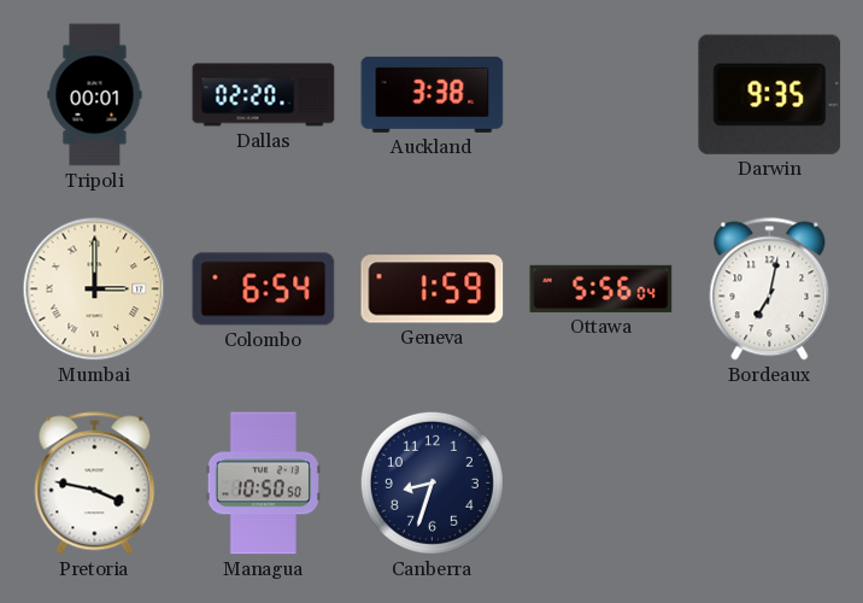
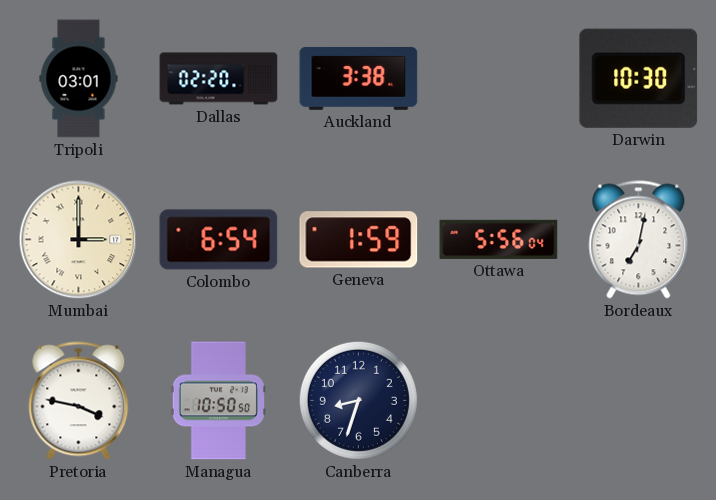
Tripoli: 00:01 -> 03:01 (79, 79)
Darwin: 9:35 -> 10:30 (639, 78)
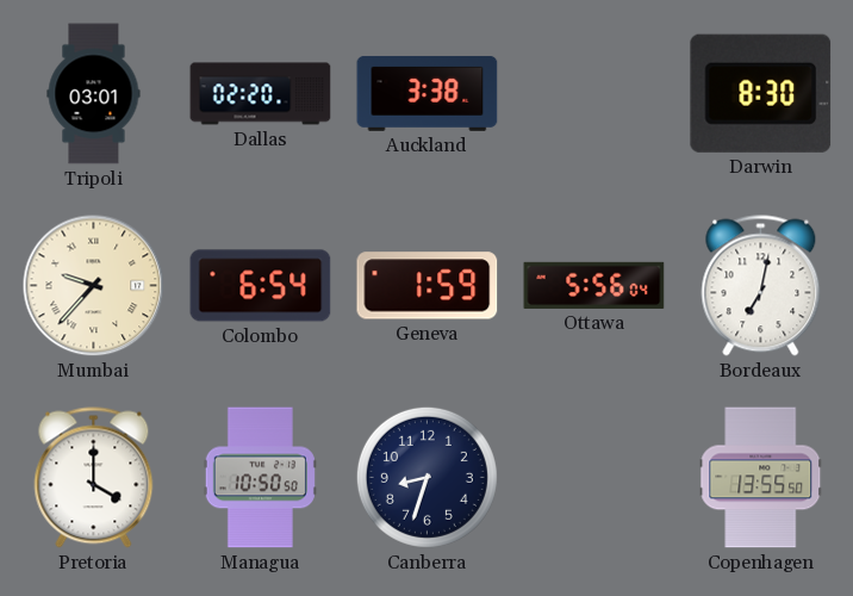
Darwin: 10:30 -> 8:30 (761, 93)
Mumbai: 3:00 -> 9:37 (94, 286)
Pretoria: 3:47 -> 4:00 (94, 478)
Copenhagen: none -> 13:55 (761, 478)
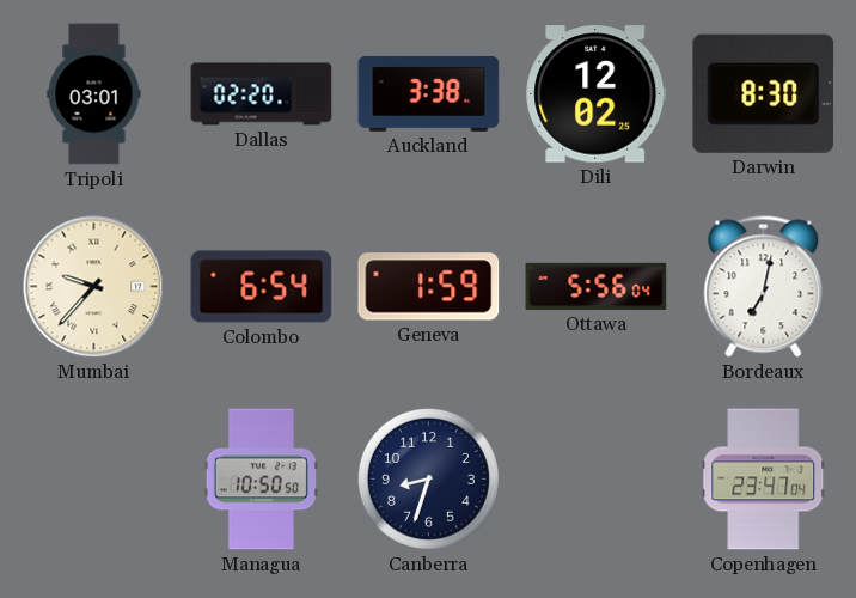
Dili: none -> 12:02 (597, 94)
Pretoria: 4:00 -> none (94, 478)
Copenhagen: 13:55 -> 23:47 (764, 480)
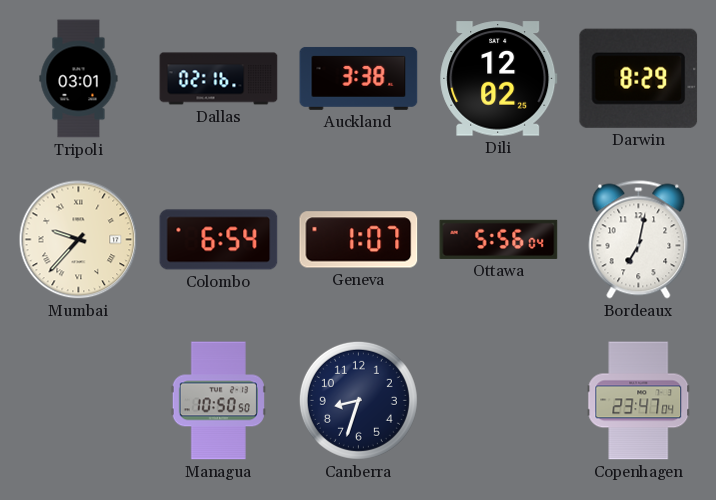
Dallas: 02:20 -> 02:16 (219, 79)
Darwin: 8:30 -> 8:29 (639, 78)
Geneva: 1:59 -> 1:07 (359, 240)
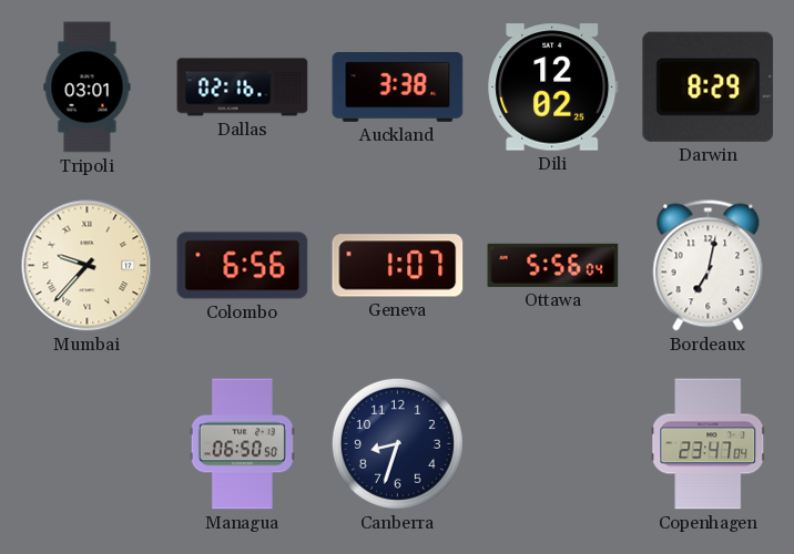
Colombo: 6:54 -> 6:56 (243, 266)
Managua: 10:50 -> 06:50 (242, 444)
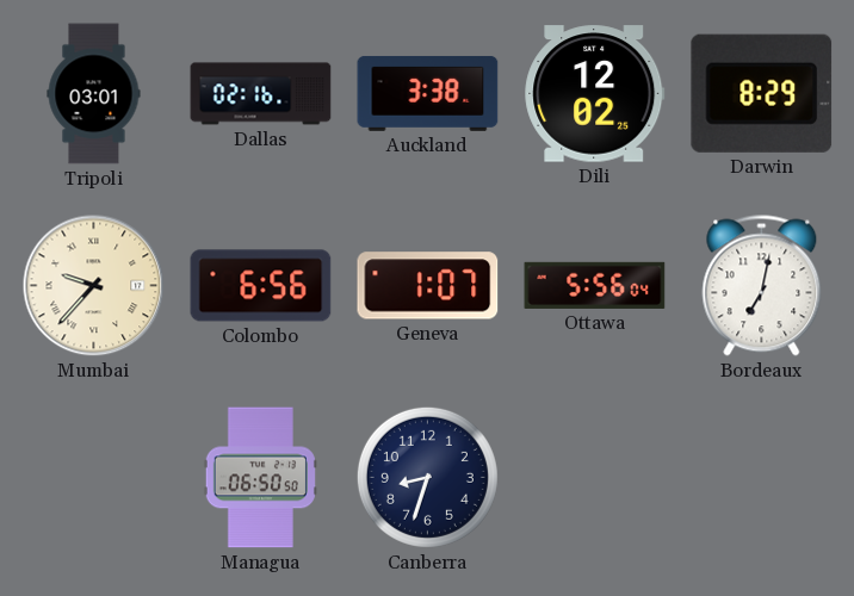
Copenhagen: 23:47 -> none (709, 444)
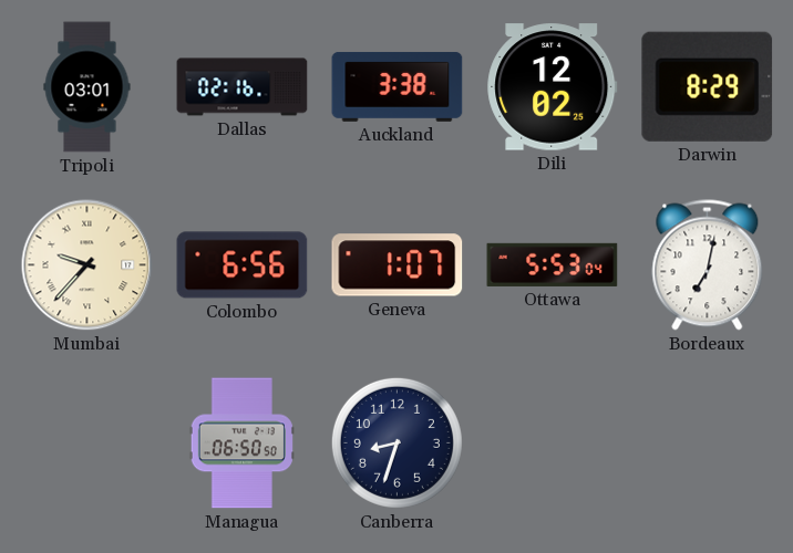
Ottawa: 5:56 -> 5:53 (553, 264)
